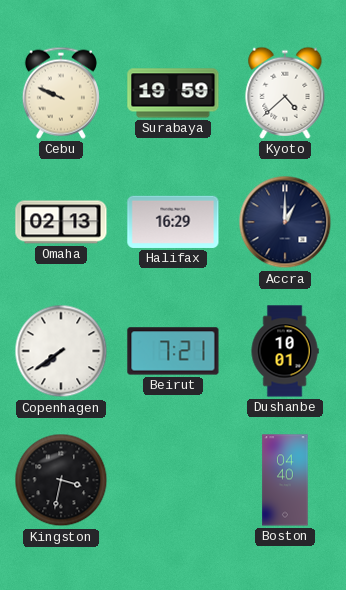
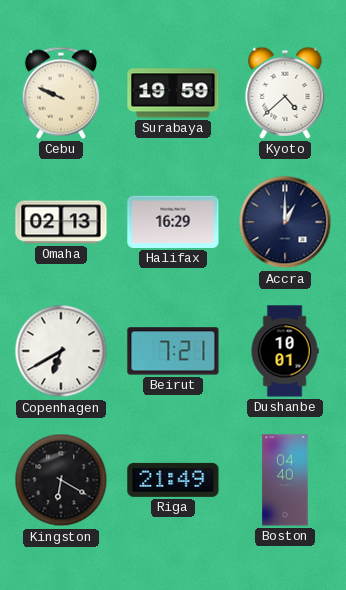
Copenhagen: 7:39 -> 6:40 (61, 351)
Kingston: 3:32 -> 6:20 (61, 480)
Riga: none -> 21:49 (173, 480)
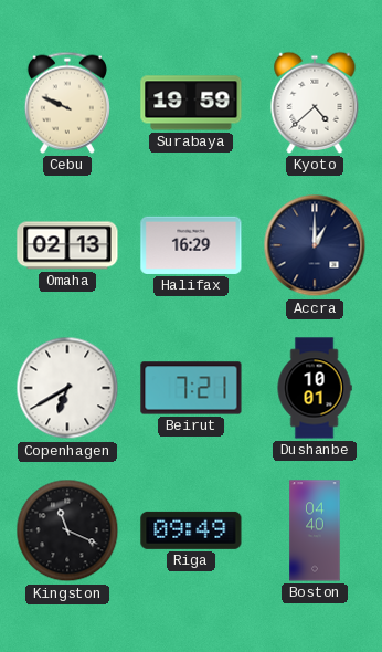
Kingston: 6:20 -> 11:19 (67, 530)
Riga: 21:49 -> 09:49 (191, 530)
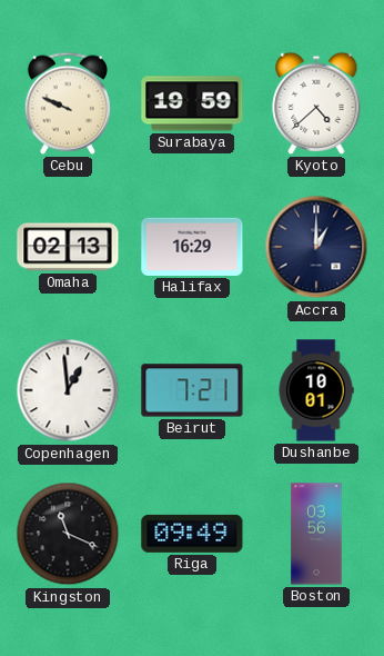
Copenhagen: 6:40 -> 12:59 (68, 390)
Boston: 04:40 -> 03:56 (316, 534)
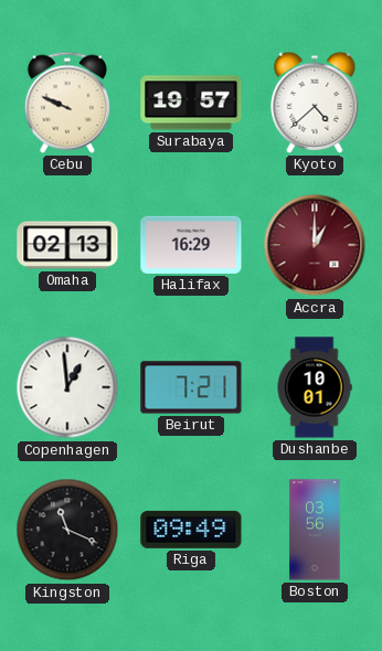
Surabaya: 19:59 -> 19:57 (191, 103)
Accra dial: navy -> burgundy (315, 245)
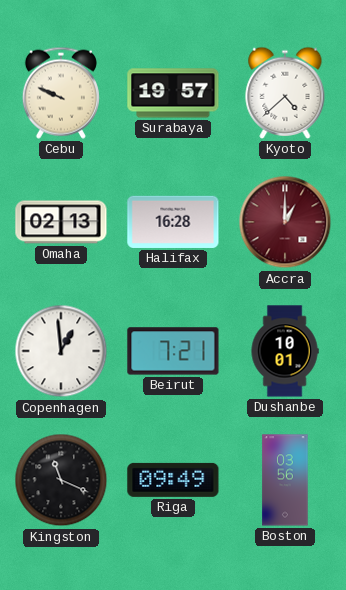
Halifax: 16:29 -> 16:28 (173, 222)
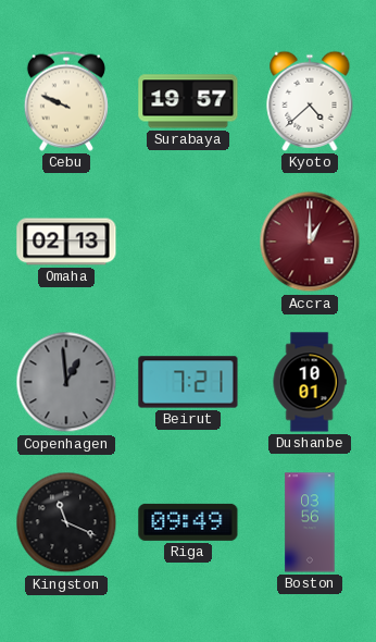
Halifax: 16:28 -> none (173, 222)
Copenhagen dial: white -> grey (66, 382)
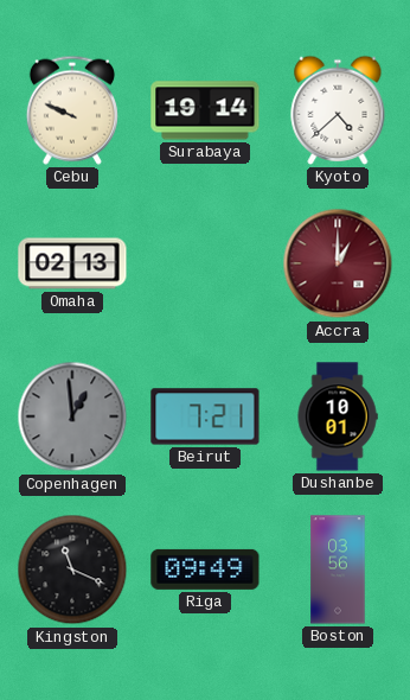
Surabaya: 19:57 -> 19:14 (205, 110)
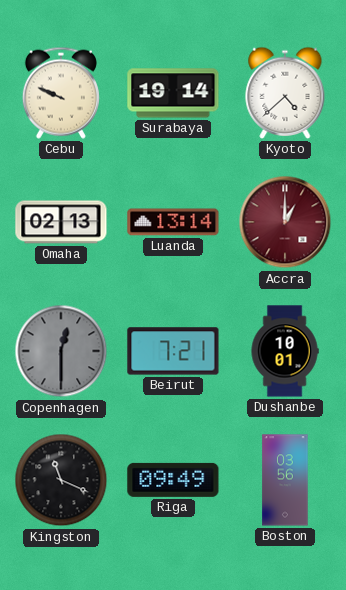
Luanda: none -> 13:14 (173, 222)
Copenhagen: 12:59 -> 12:30 (61, 351)
